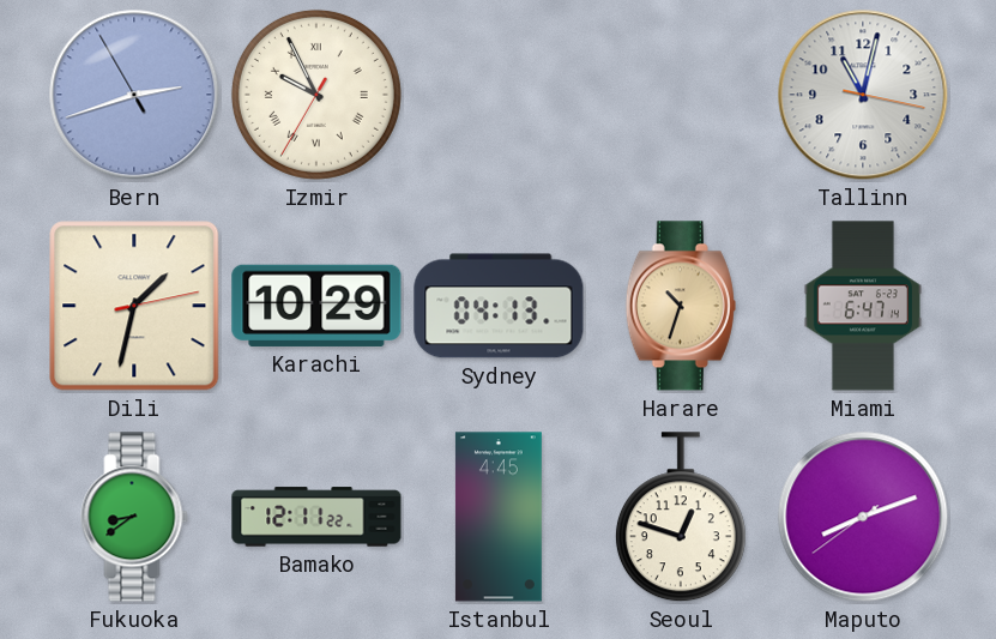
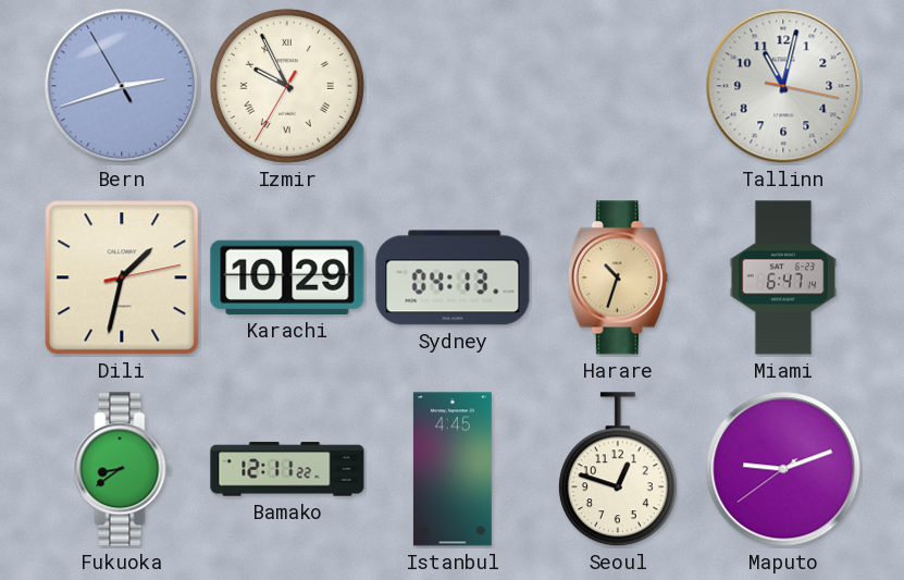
Maputo: 8:11 -> 9:11 (783, 469)
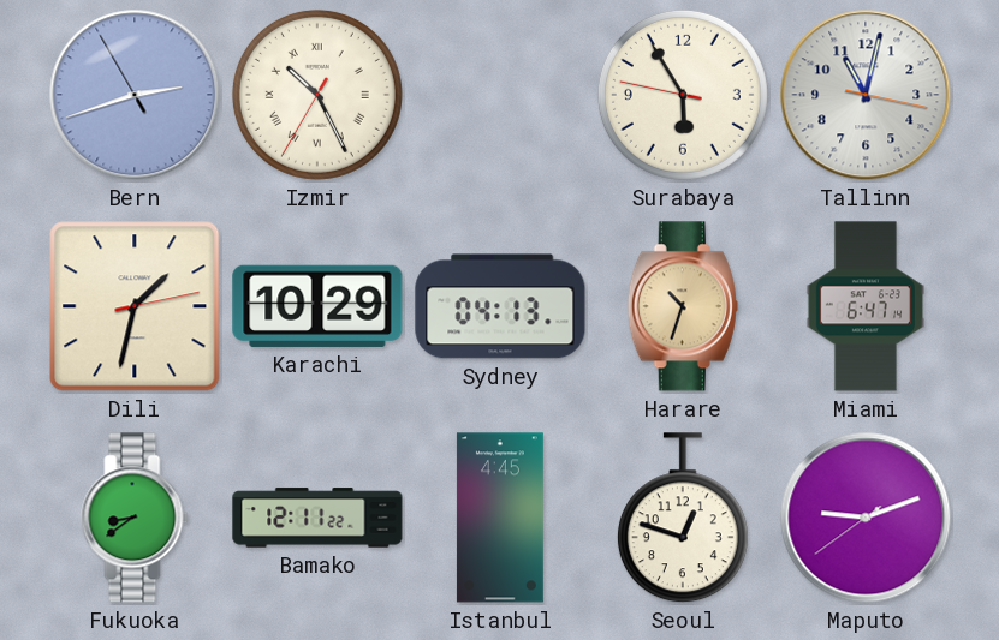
Izmir: 9:55 -> 10:25 (317, 95)
Surabaya: none -> 5:54 (683, 95)
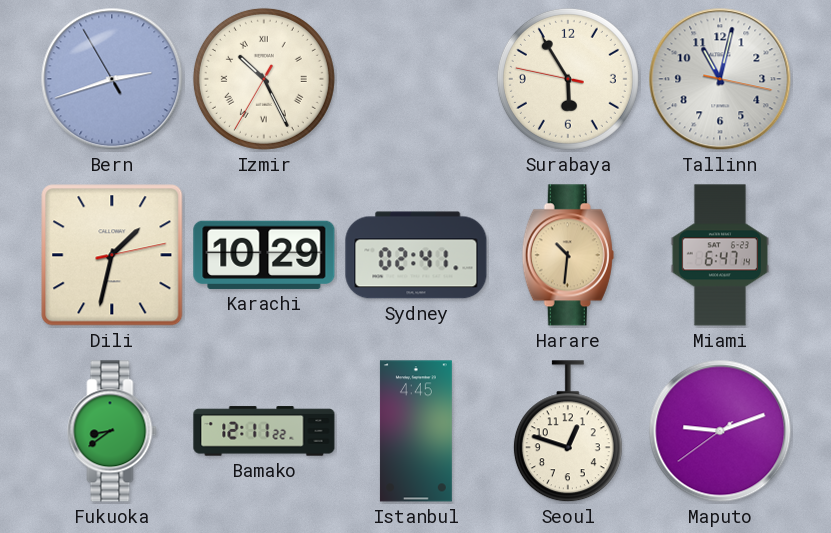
Sydney: 04:13 -> 02:41 (416, 255)
Harare: 10:33 -> 10:31 (568, 255)
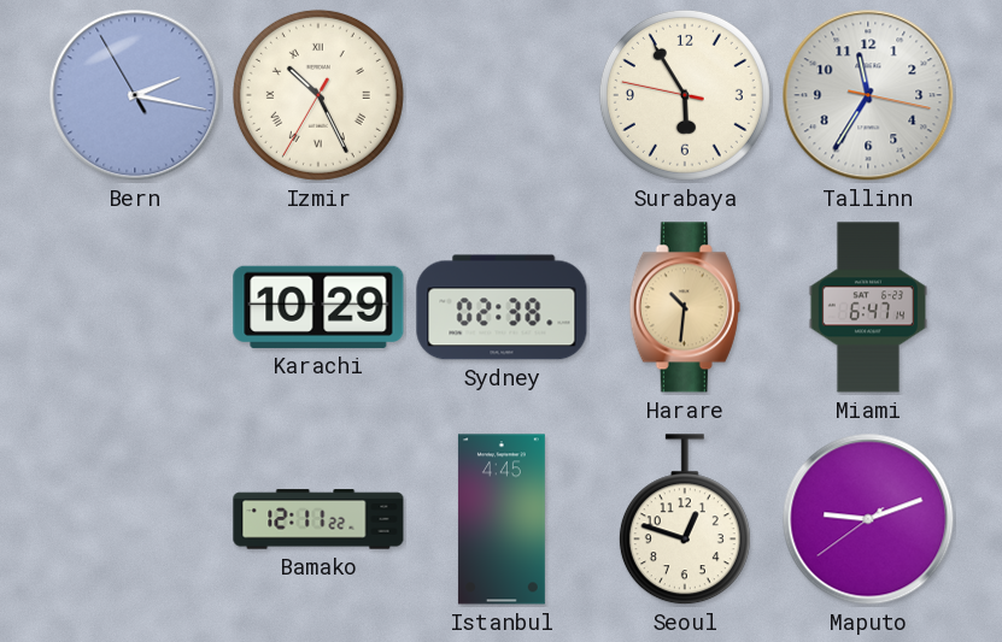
Bern: 2:41 -> 2:16 (135, 95)
Tallinn: 11:02 -> 11:35 (868, 95)
Dili: 1:32 -> none (112, 255)
Sydney: 02:41 -> 02:38 (502, 307)
Fukuoka: 8:39 -> none (112, 431)
